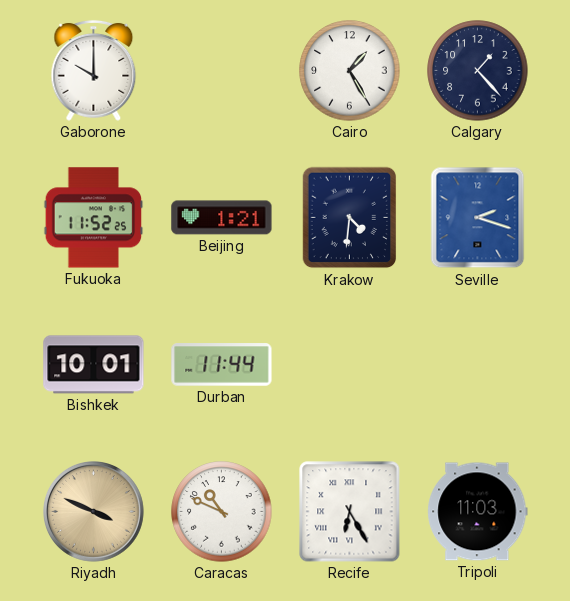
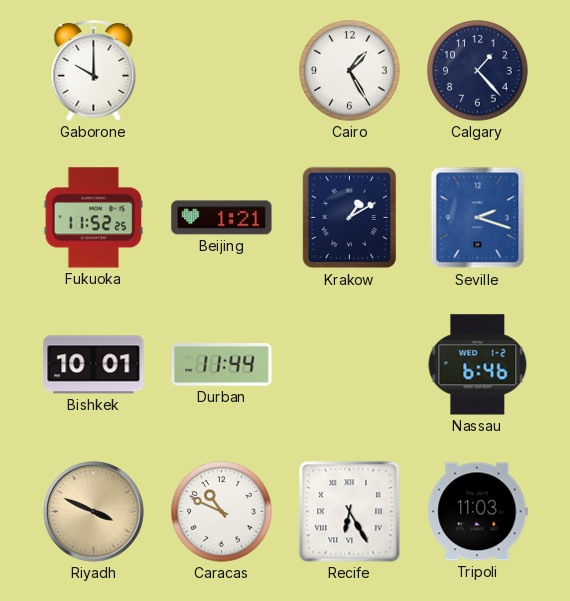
Krakow: 4:31 -> 1:10 (350, 218)
Nassau: none -> 6:46 (478, 365)
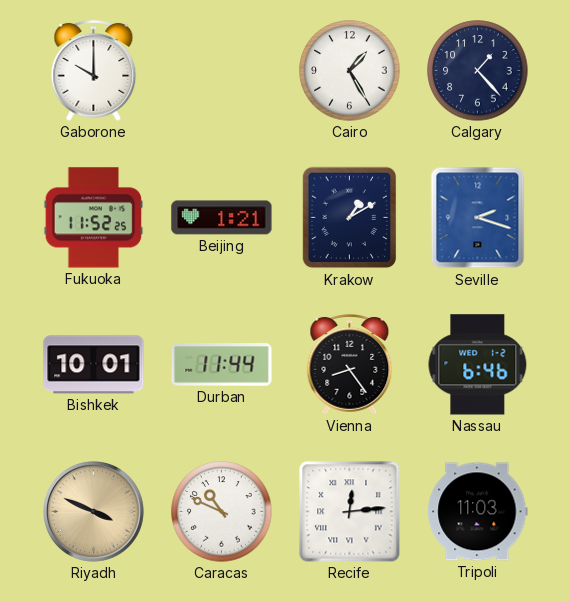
Vienna: none -> 8:24 (350, 364)
Recife: 6:25 -> 12:14 (350, 512)
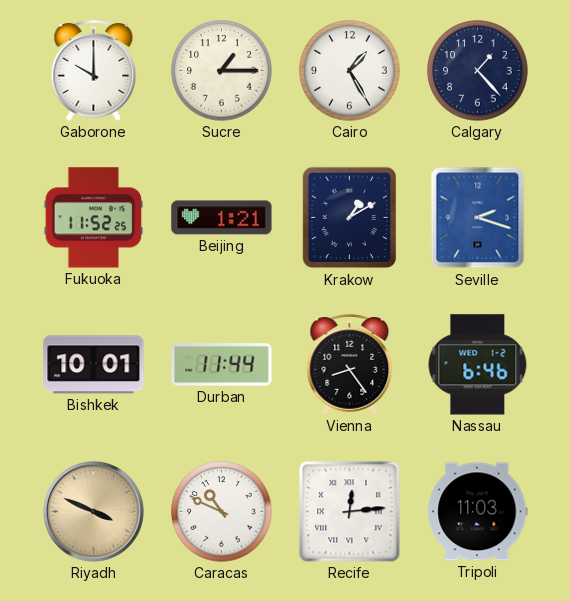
Sucre: none -> 1:15 (222, 71)
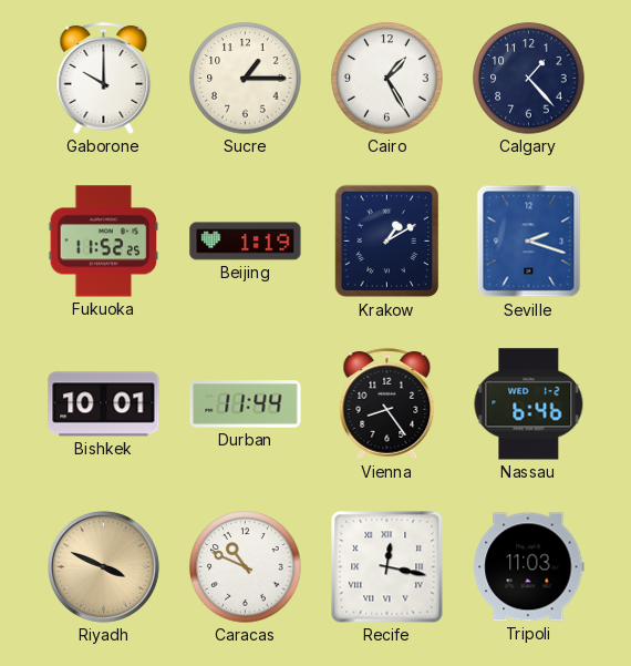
Beijing: 1:21 -> 1:19 (246, 242)
Recife: 12:14 -> 12:17 (387, 567)
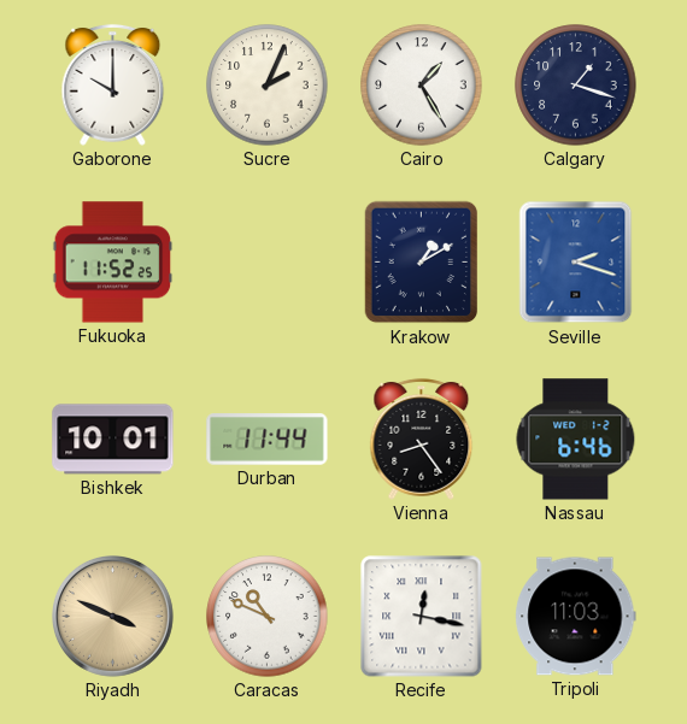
Sucre: 1:15 -> 2:04 (268, 86)
Calgary: 1:23 -> 1:18 (576, 86)
Beijing: 1:19 -> none (246, 242)
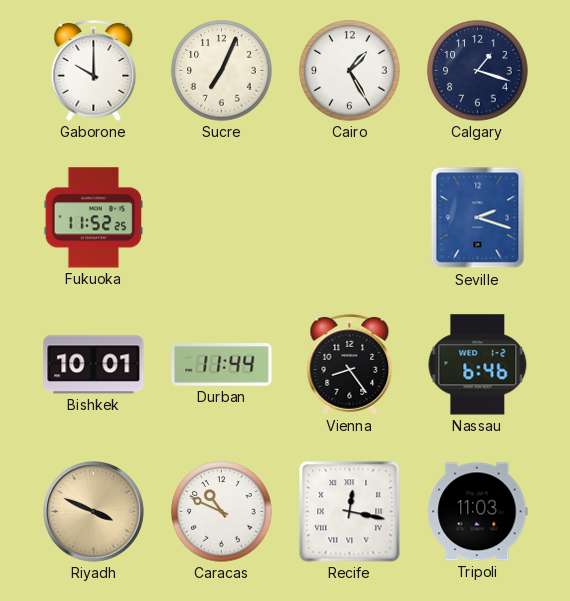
Sucre: 2:04 -> 7:04 (222, 71)
Krakow: 1:10 -> none (422, 263)
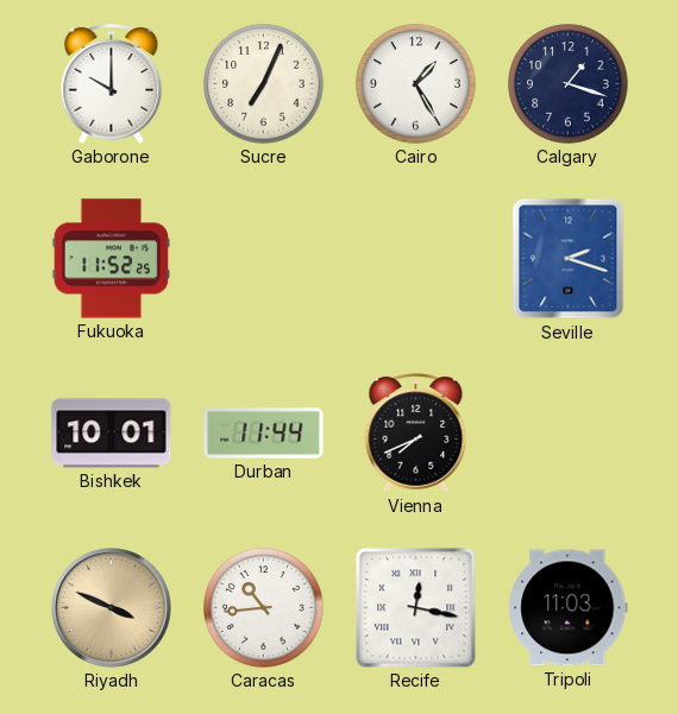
Vienna: 8:24 -> 7:41 (416, 432)
Nassau: 6:46 -> none (478, 365)
Caracas: 10:49 -> 10:44 (264, 608)
